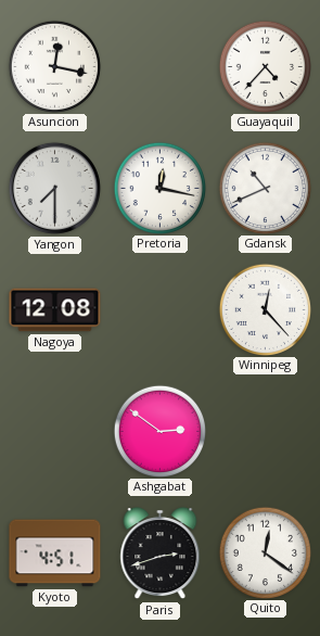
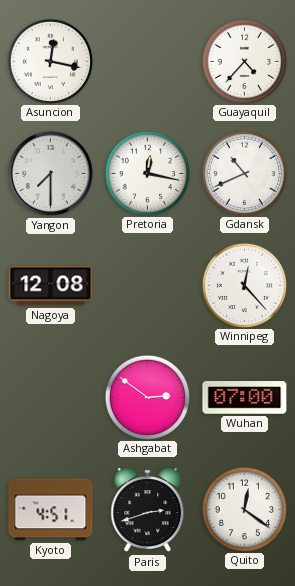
Wuhan: none -> 07:00 (245, 398)
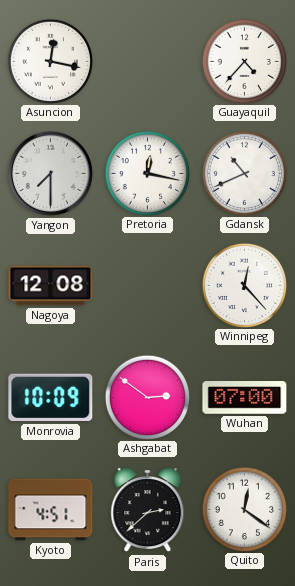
Monrovia: none -> 10:09 (51, 398)
Paris: 2:42 -> 2:38 (148, 510)
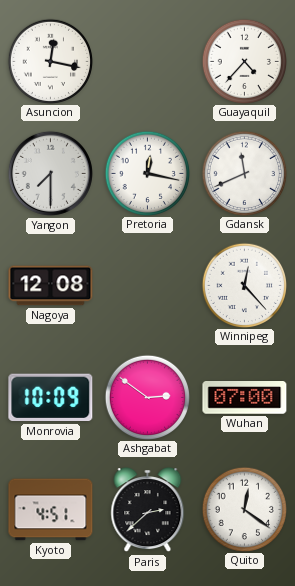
Gdansk: 10:41 -> 11:41 (244, 173)
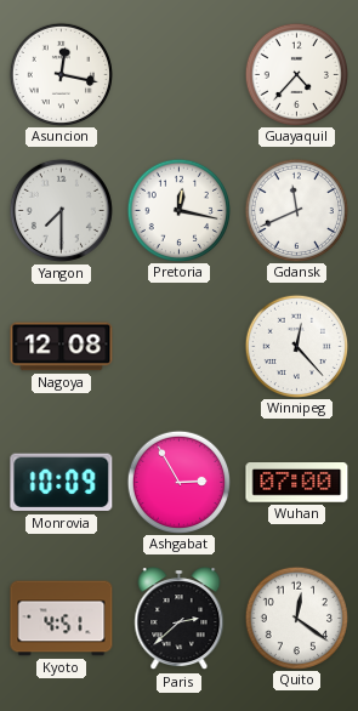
Ashgabat: 2:51 -> 2:55 (178, 482)
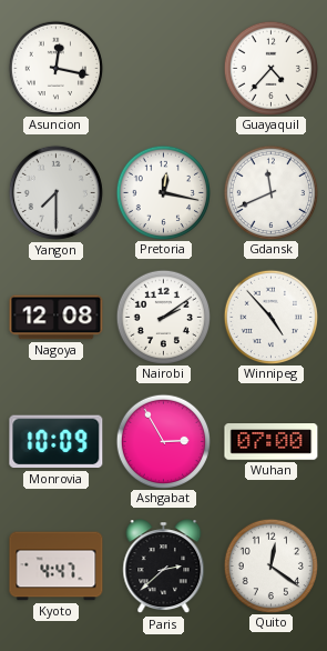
Nairobi: none -> 2:09 (163, 317)
Winnipeg: 12:23 -> 4:53 (270, 317)
Kyoto: 4:51 -> 4:47 (57, 567)
